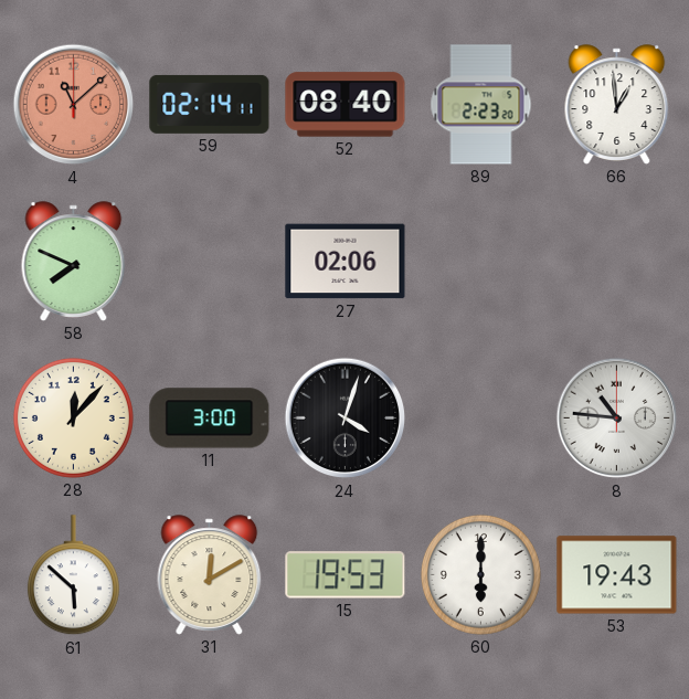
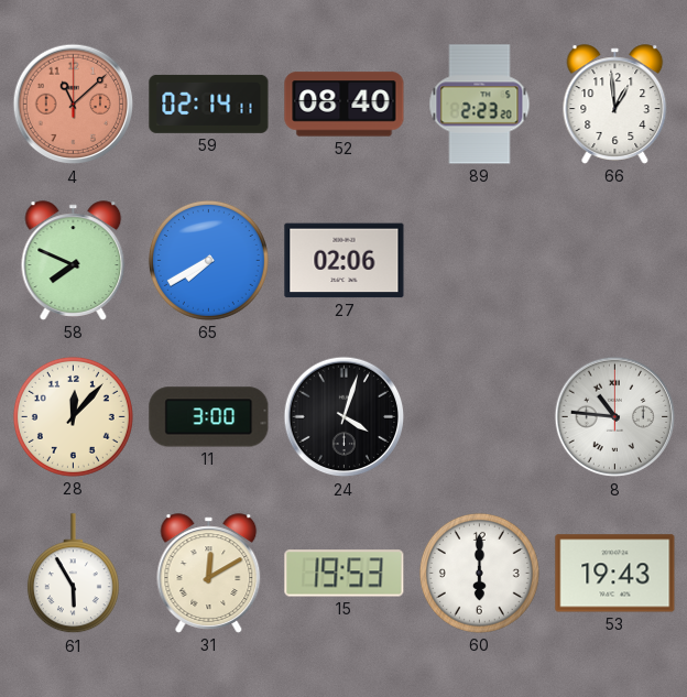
65: none -> 7:40 (208, 260)
61: 5:52 -> 5:55 (73, 574)
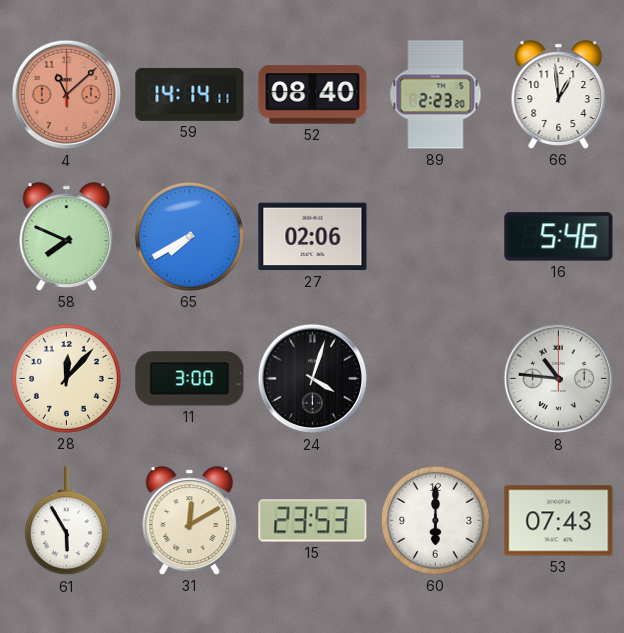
59: 02:14 -> 14:14 (190, 94)
16: none -> 5:46 (559, 237)
15: 19:53 -> 23:53 (313, 521)
53: 19:43 -> 07:43 (559, 521)
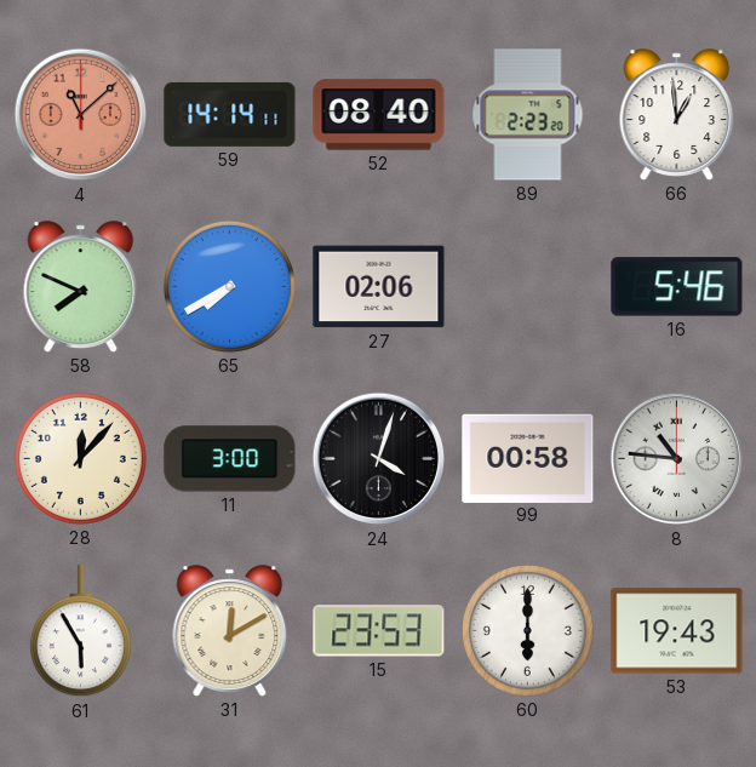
99: none -> 00:58 (528, 458)
53: 07:43 -> 19:43 (677, 631)
